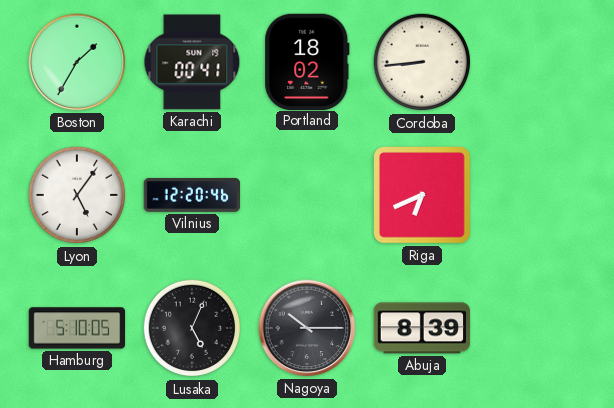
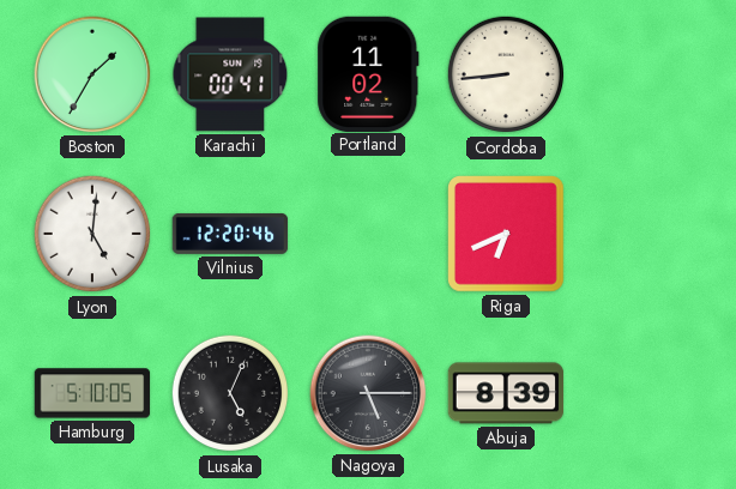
Portland: 18:02 -> 11:02 (368, 73)
Lyon: 5:06 -> 5:01 (92, 234)
Nagoya: 10:15 -> 5:15 (368, 393)
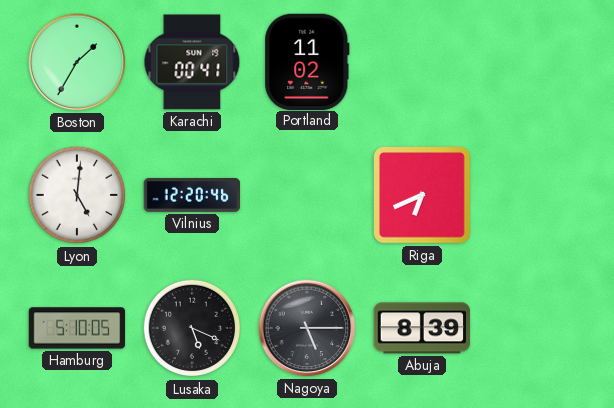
Cordoba: 8:44 -> none (506, 74)
Lusaka: 5:04 -> 5:19 (192, 328)
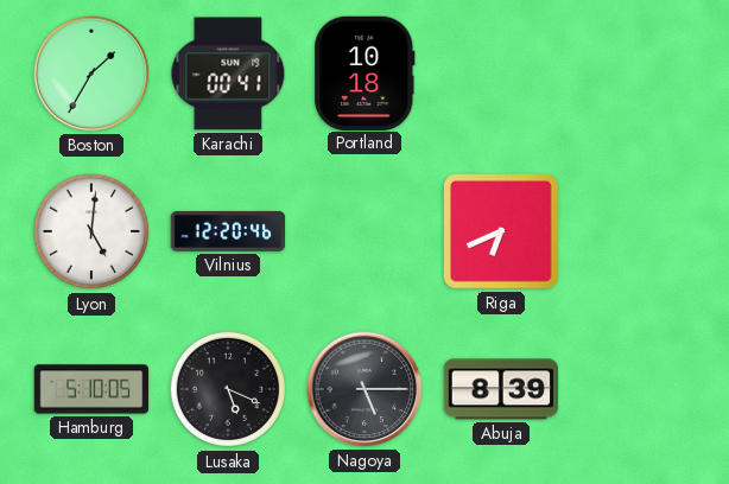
Portland: 11:02 -> 10:18 (364, 72)
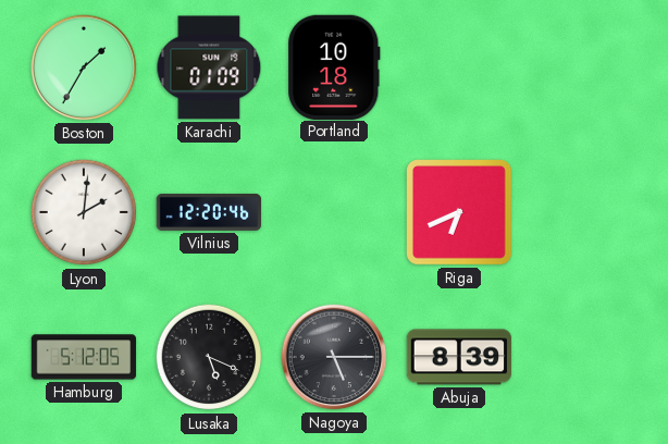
Karachi: 00:41 -> 01:09 (209, 67)
Lyon: 5:01 -> 2:01 (84, 212)
Hamburg: 5:10 -> 5:12 (84, 357)
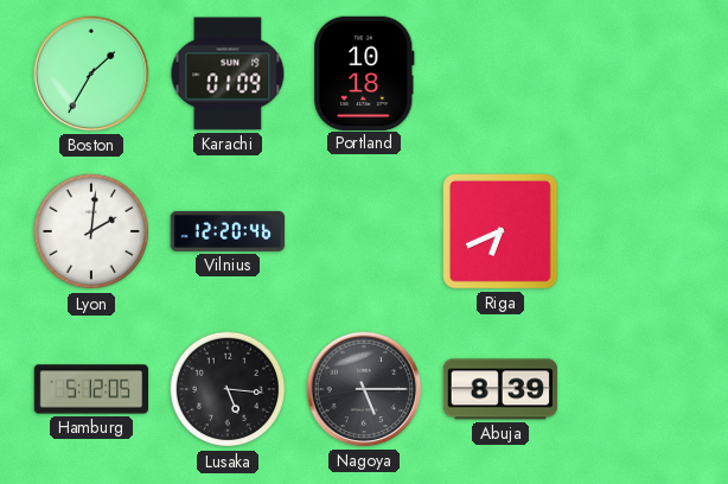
Lusaka: 5:19 -> 5:16 (228, 389)
